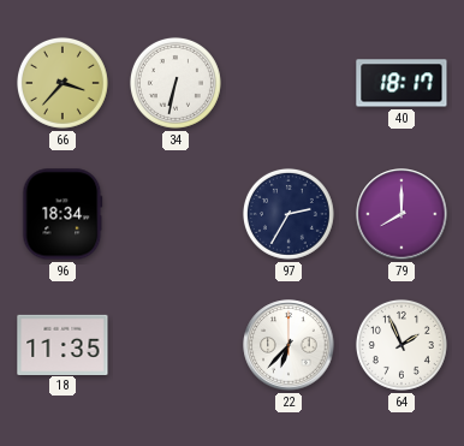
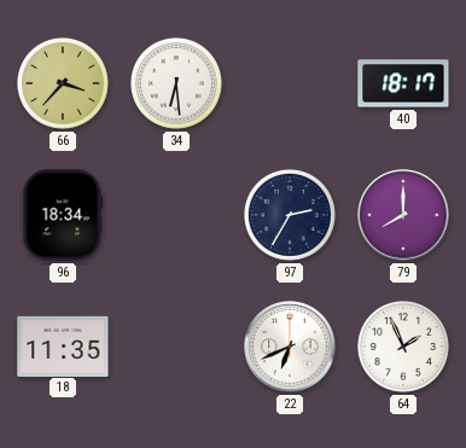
34: 6:32 -> 6:29 (176, 83)
22: 6:37 -> 6:41 (290, 347)
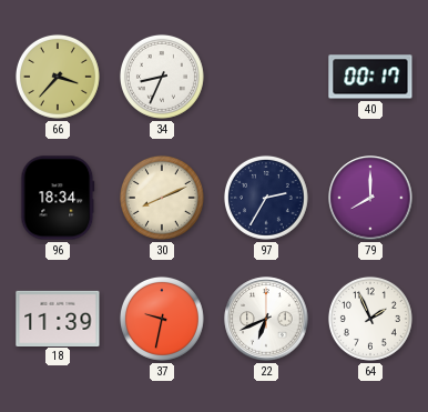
34: 6:29 -> 8:34 (162, 77)
40: 18:17 -> 00:17 (370, 77)
30: none -> 8:11 (162, 198)
18: 11:35 -> 11:39 (58, 318)
37: none -> 9:32 (162, 319)
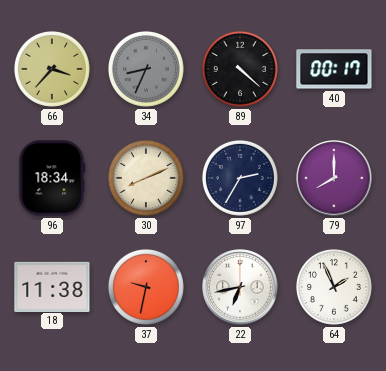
34 dial: white -> grey (146, 69)
89: none -> 4:22 (240, 69)
18: 11:39 -> 11:38 (52, 286)
22: 6:41 -> 6:43 (240, 287)
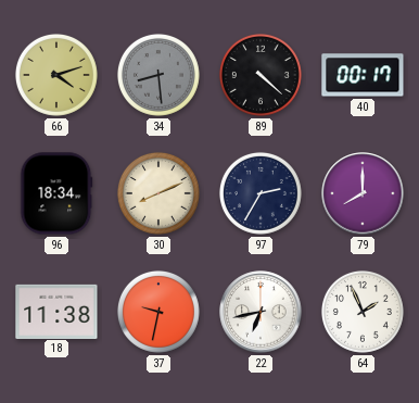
66: 3:37 -> 4:12 (56, 75)
34: 8:34 -> 8:29 (158, 75)
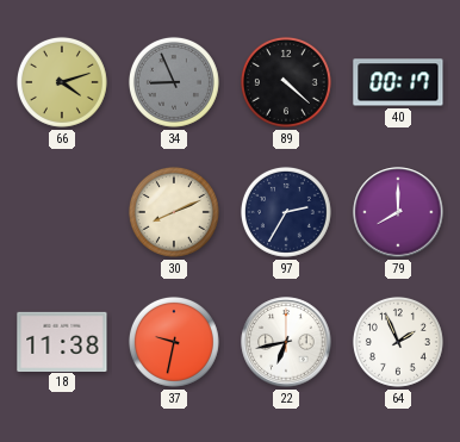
34: 8:29 -> 8:56 (174, 82)
96: 18:34 -> none (56, 193)
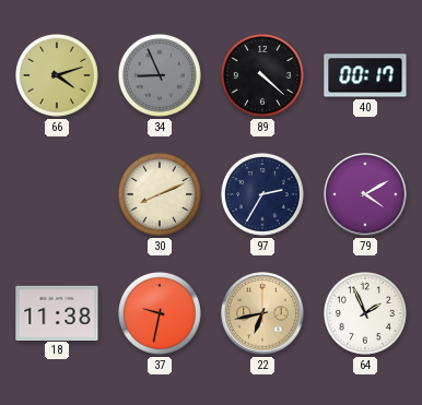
79: 8:00 -> 4:10 (365, 194)
22 dial: white -> champagne (262, 313)
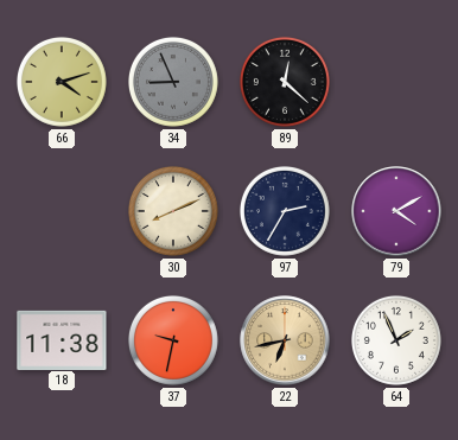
89: 4:22 -> 12:22 (285, 82)
40: 00:17 -> none (365, 75)
